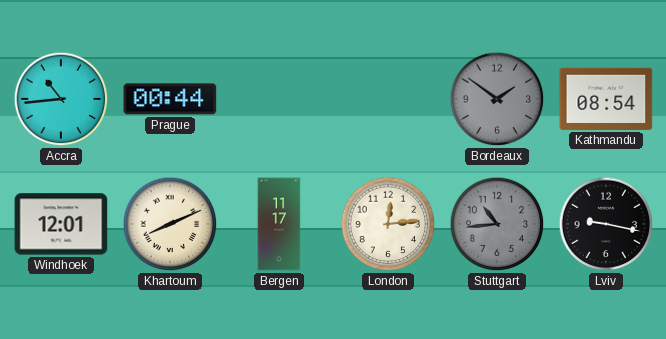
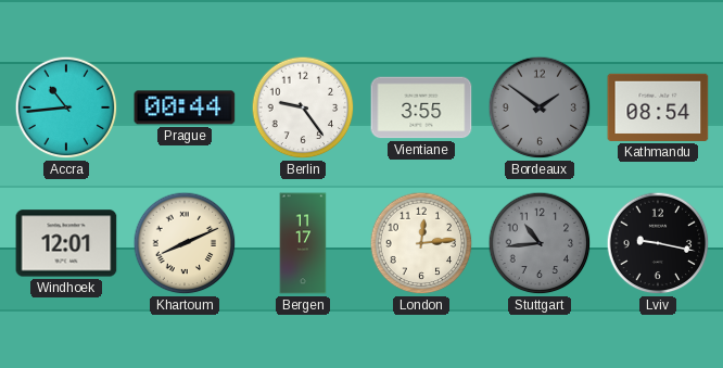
Berlin: none -> 9:24 (303, 107)
Vientiane: none -> 3:55 (421, 107)
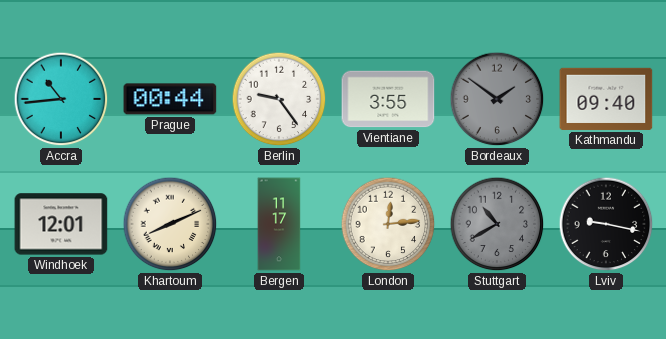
Kathmandu: 08:54 -> 09:40 (606, 99)
Stuttgart: 10:44 -> 10:40 (497, 224)
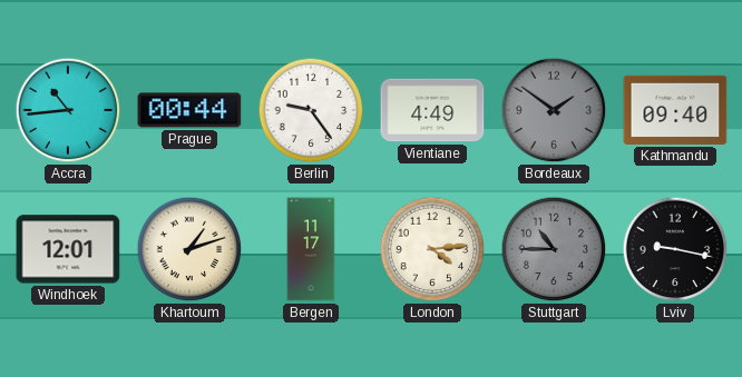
Vientiane: 3:55 -> 4:49 (432, 110)
Khartoum: 8:11 -> 1:12 (189, 249)
London: 12:14 -> 4:14 (432, 249)
Stuttgart: 10:40 -> 10:45 (554, 249)
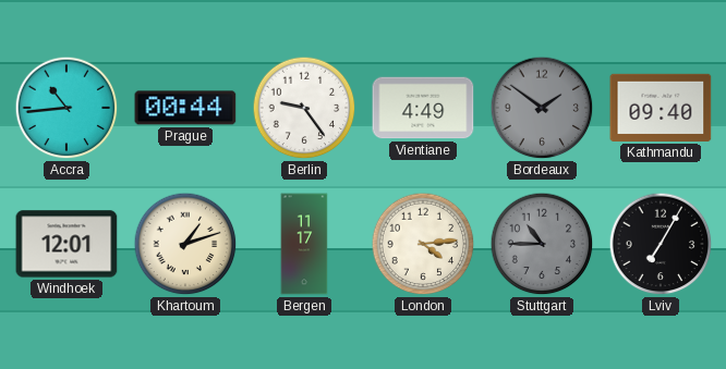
Lviv: 9:17 -> 7:05 (661, 244)
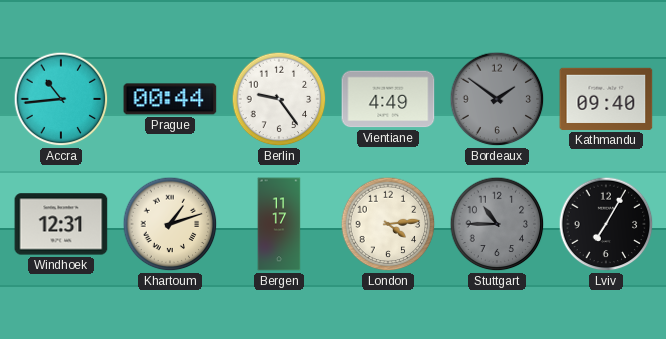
Windhoek: 12:01 -> 12:31 (61, 224)
